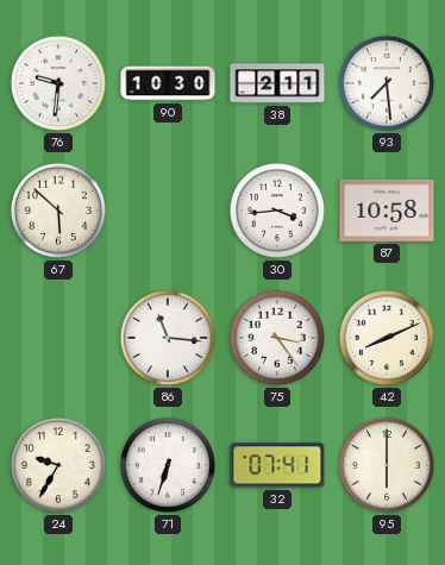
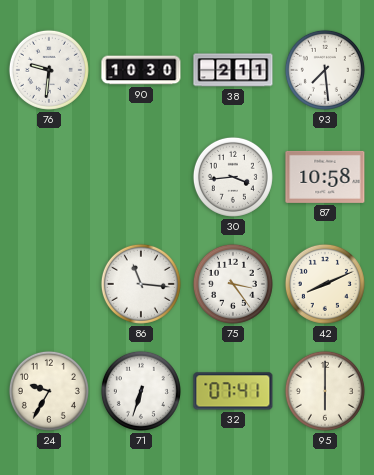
67: 5:52 -> none (58, 211)
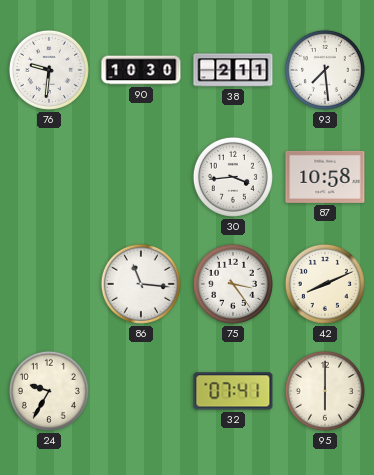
71: 6:33 -> none (141, 391)
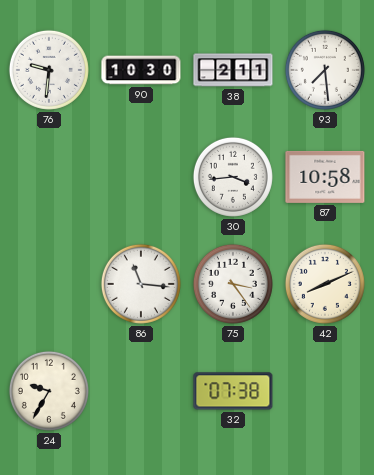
32: 07:41 -> 07:38 (233, 391)
95: 6:00 -> none (325, 391)
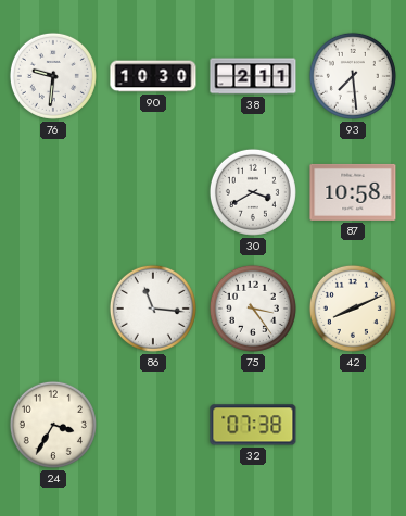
30: 3:44 -> 3:40 (253, 192)
24: 9:35 -> 3:35 (53, 425)
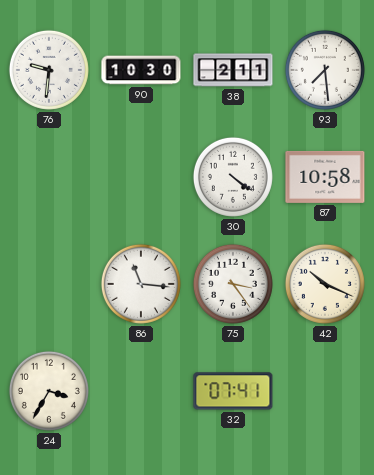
30: 3:40 -> 4:21 (233, 177)
42: 8:11 -> 10:19 (325, 284)
32: 07:38 -> 07:41 (233, 391)
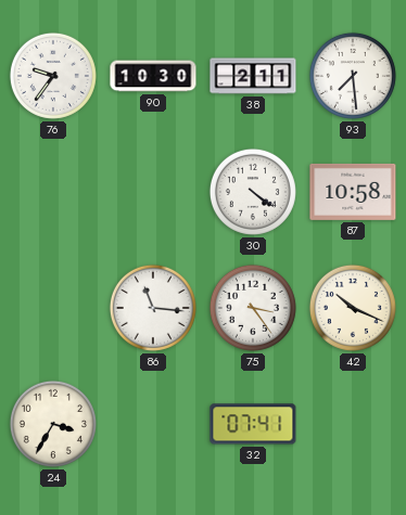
76: 9:31 -> 9:36 (53, 76)
